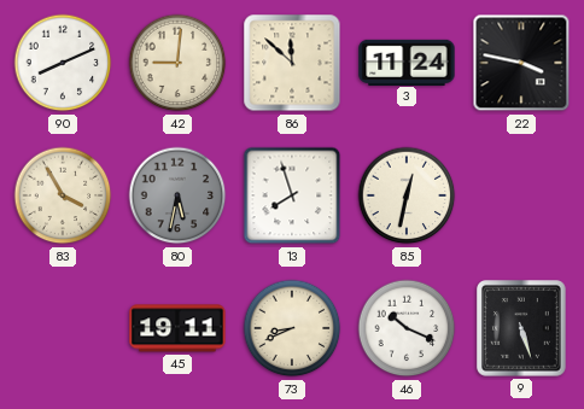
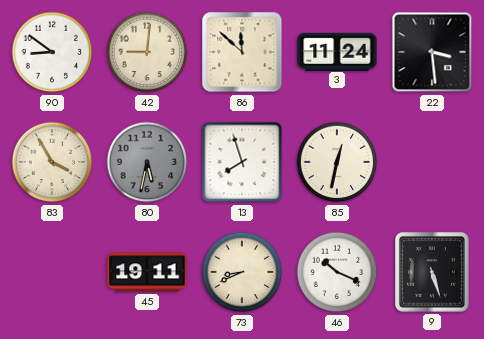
90: 8:11 -> 8:51 (52, 52)
22: 3:47 -> 3:29 (432, 52)
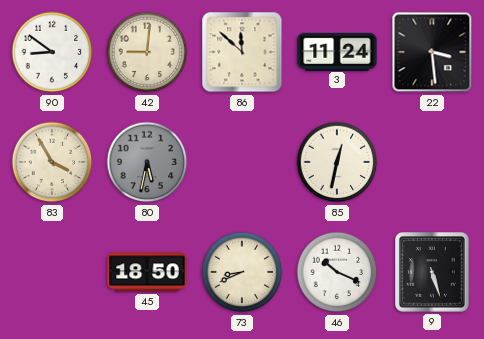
13: 7:57 -> none (242, 162)
45: 19:11 -> 18:50 (147, 272)
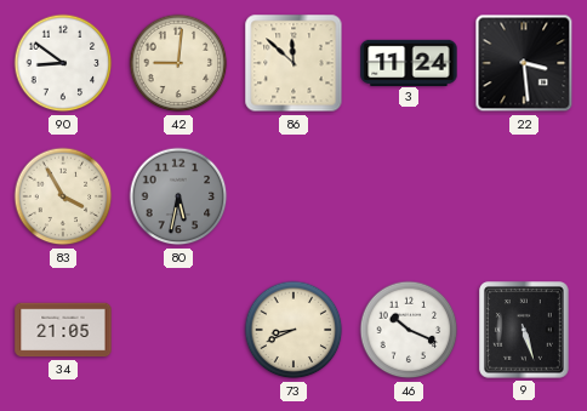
85: 12:32 -> none (337, 162)
34: none -> 21:05 (63, 330)
45: 18:50 -> none (147, 272)
